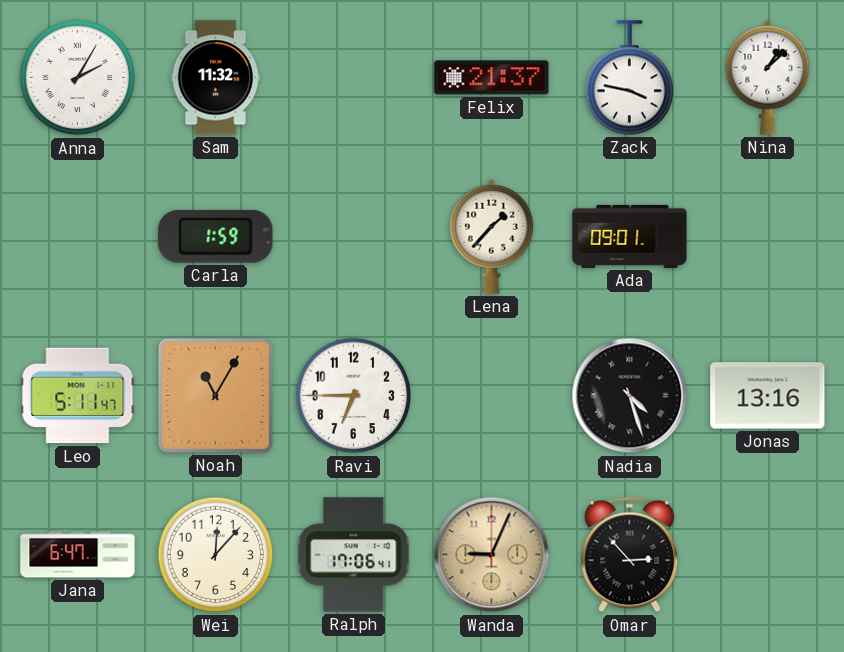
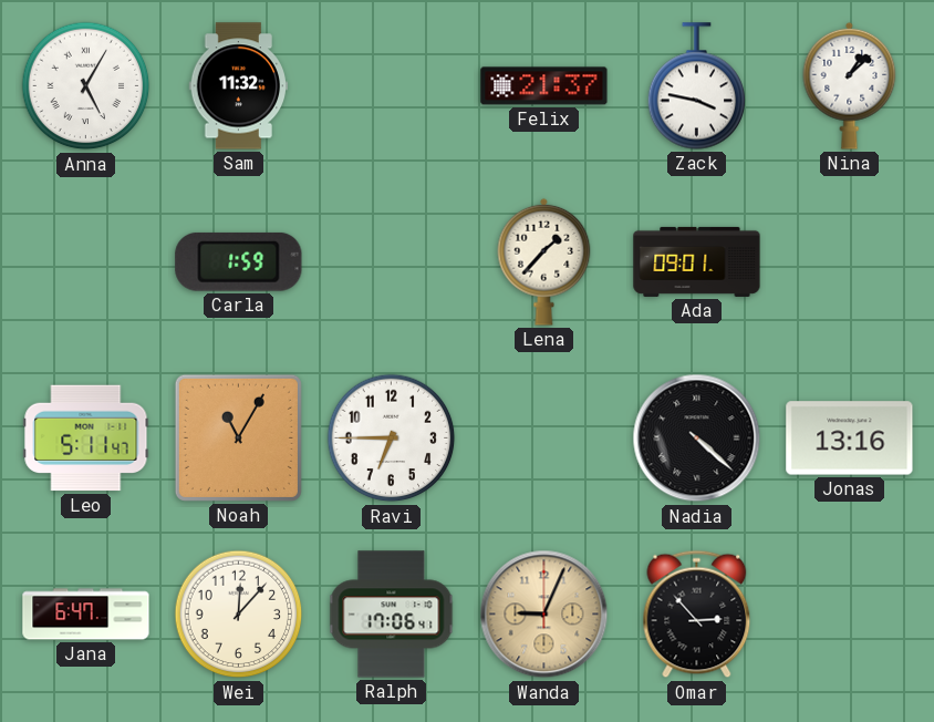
Anna: 2:05 -> 5:05 (86, 86)
Nadia: 4:27 -> 4:22 (697, 439)
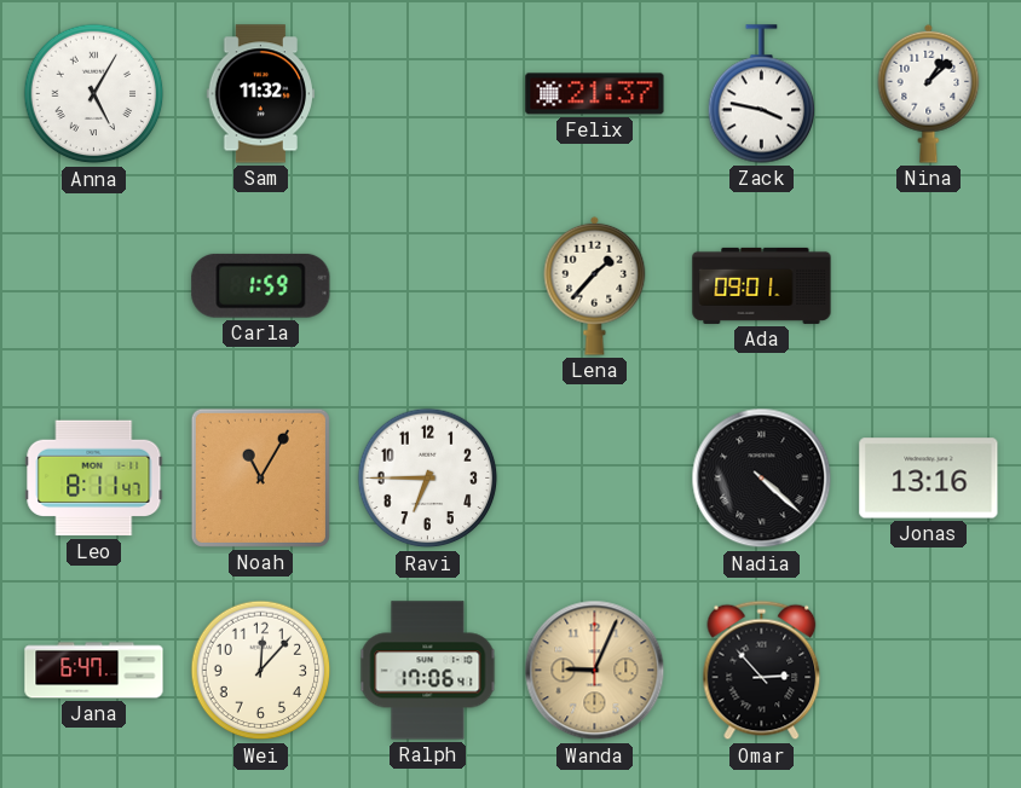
Leo: 5:11 -> 8:11 (94, 479)
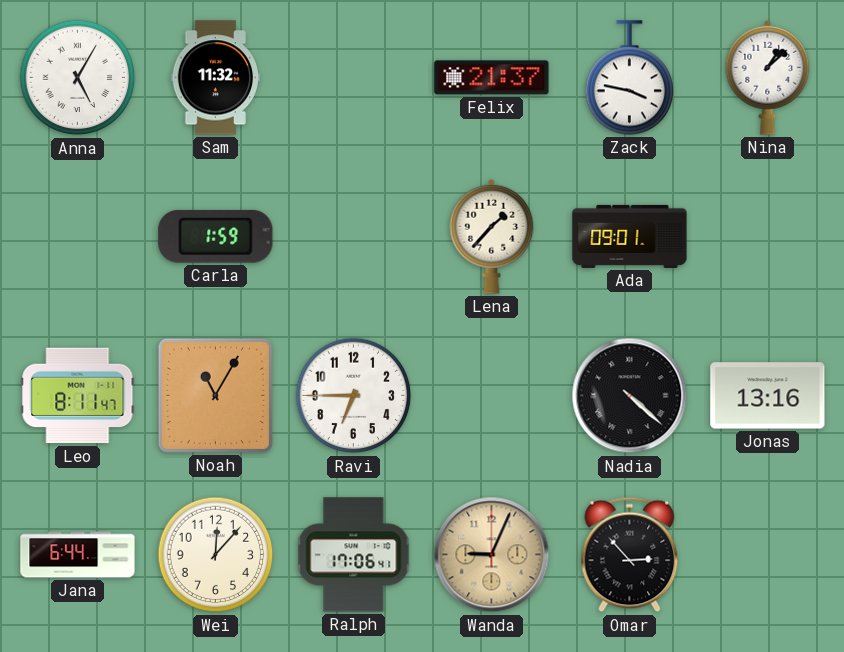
Jana: 6:47 -> 6:44 (78, 555)
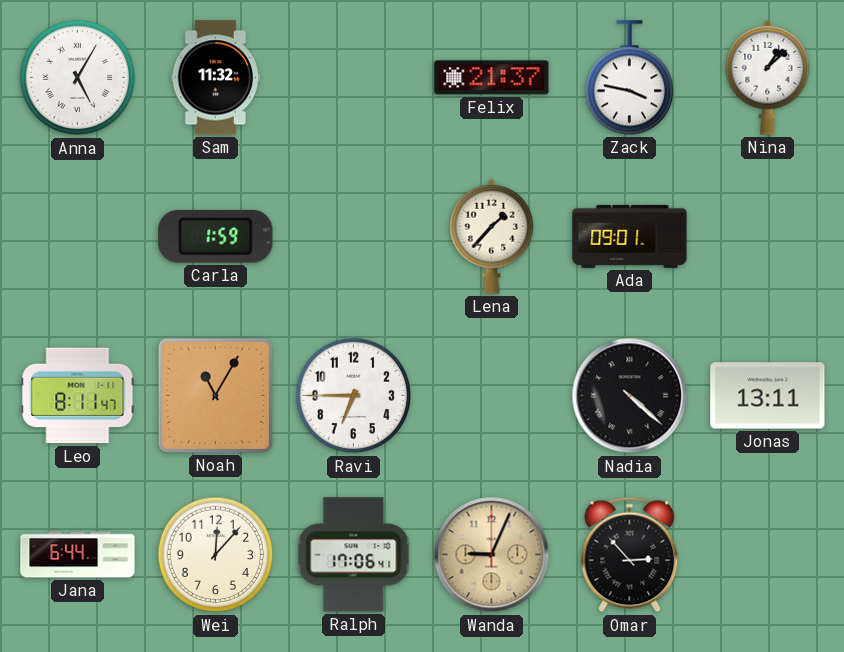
Jonas: 13:16 -> 13:11 (768, 396)
